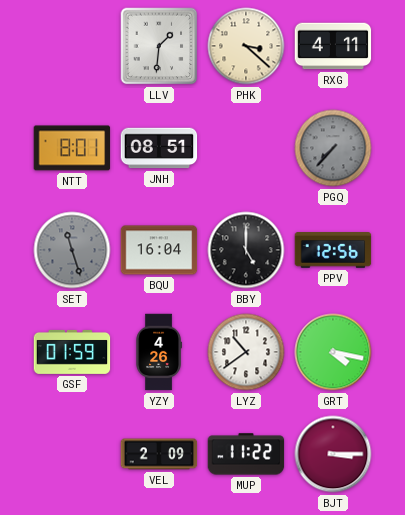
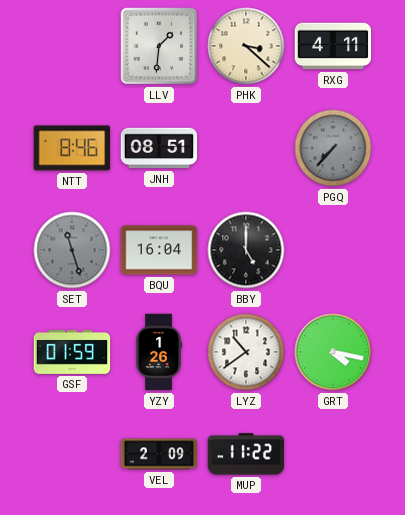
NTT: 8:01 -> 8:46 (72, 148)
PPV: 12:56 -> none (333, 250)
YZY: 4:26 -> 1:26 (158, 352)
BJT: 3:15 -> none (333, 454)
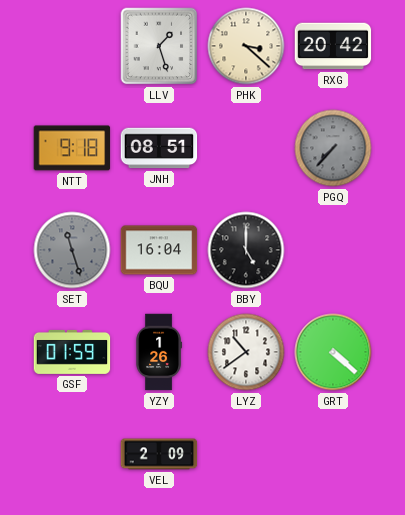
LLV: 1:31 -> 1:27 (159, 46)
RXG: 4:11 -> 20:42 (333, 46)
NTT: 8:46 -> 9:18 (72, 148)
GRT: 4:17 -> 4:22 (333, 352)
MUP: 11:22 -> none (246, 454)
